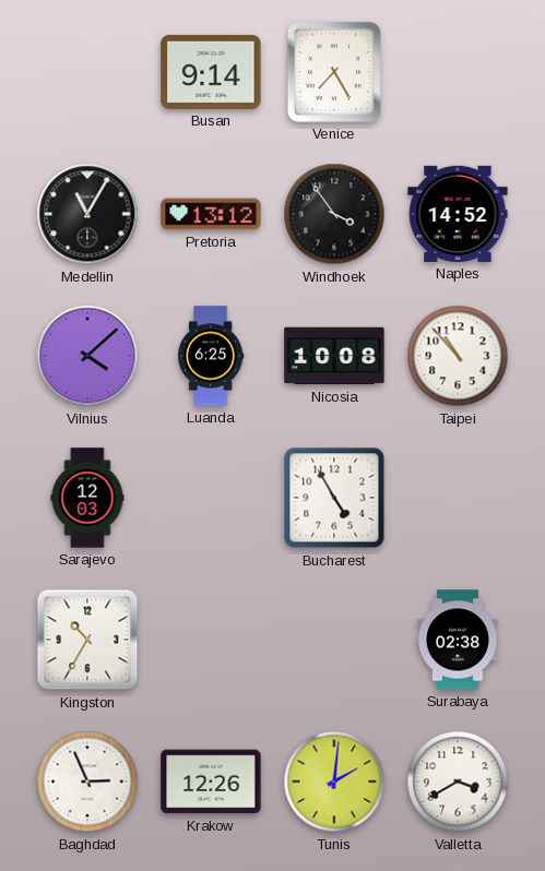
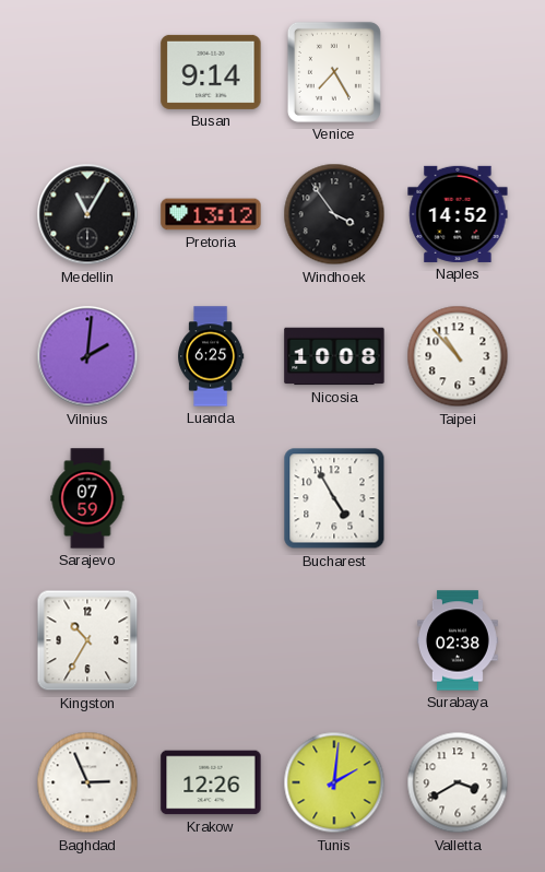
Vilnius: 4:08 -> 2:01 (87, 356)
Sarajevo: 12:03 -> 07:59 (87, 498)
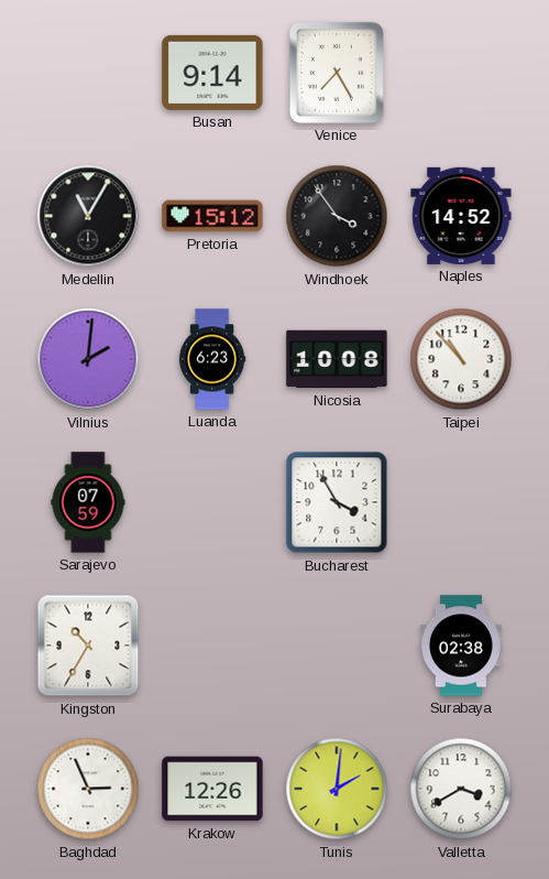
Pretoria: 13:12 -> 15:12 (212, 216)
Luanda: 6:25 -> 6:23 (213, 359)
Bucharest: 4:55 -> 3:55 (337, 502)
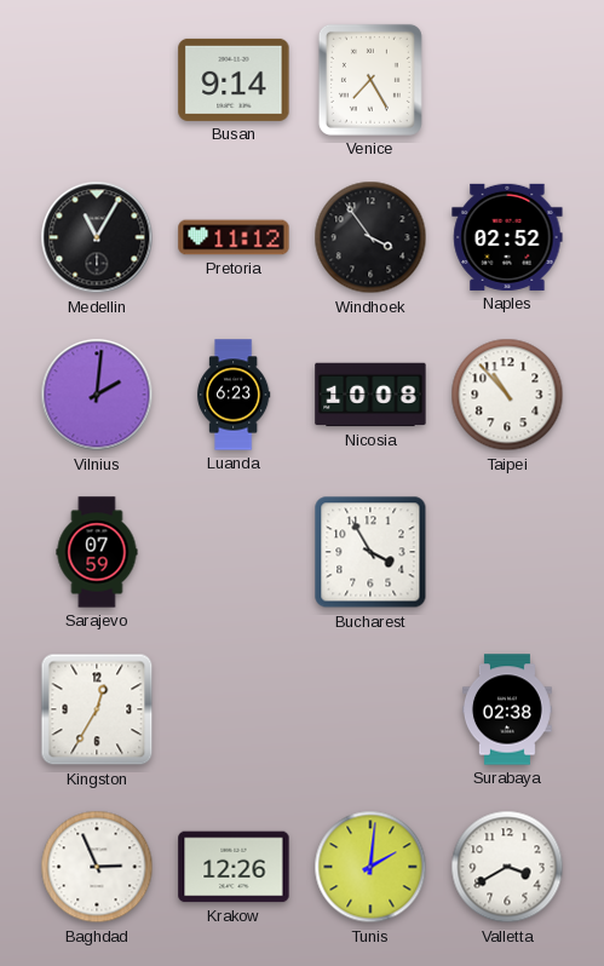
Pretoria: 15:12 -> 11:12 (234, 237)
Naples: 14:52 -> 02:52 (507, 237)
Kingston: 10:35 -> 12:35 (97, 709)
